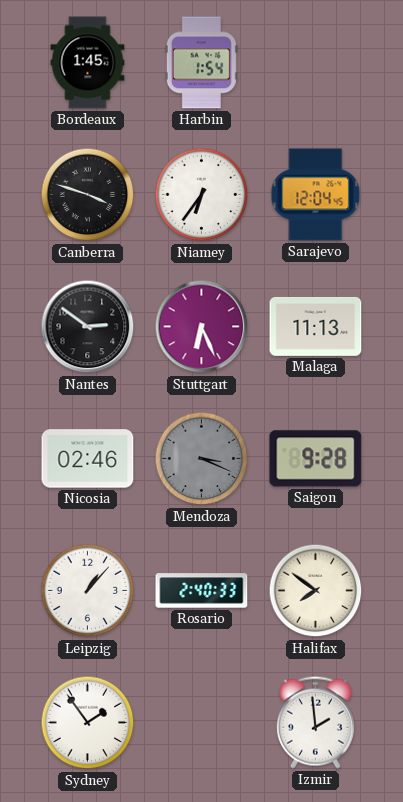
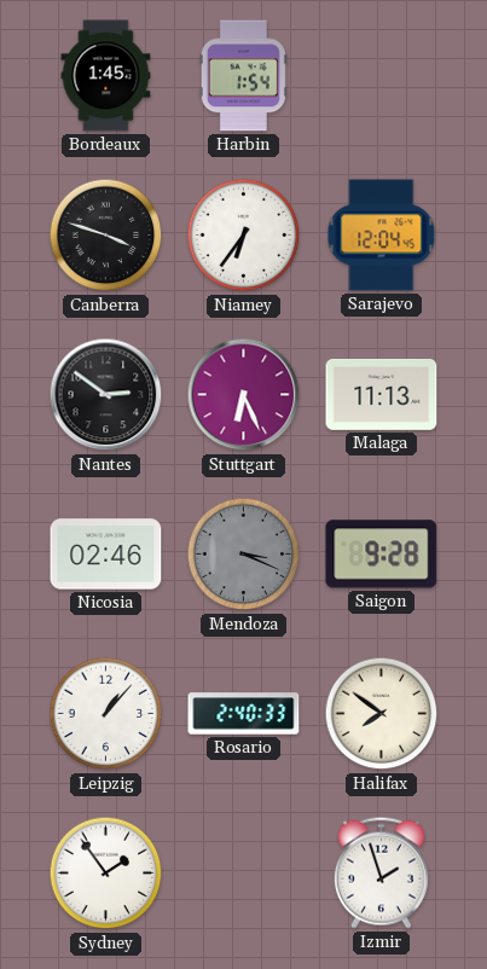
Izmir: 1:59 -> 1:57 (381, 872)
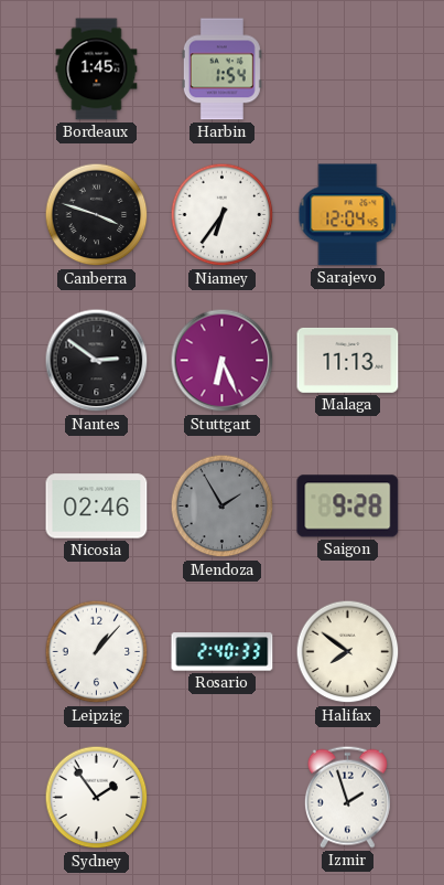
Mendoza: 3:19 -> 1:55 (223, 507)
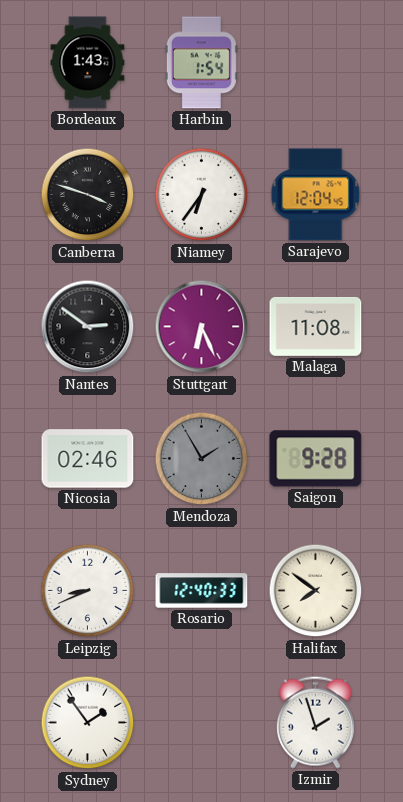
Bordeaux: 1:45 -> 1:43 (88, 63)
Malaga: 11:13 -> 11:08 (316, 326)
Leipzig: 1:07 -> 8:41 (88, 591)
Rosario: 2:40 -> 12:40 (202, 591)
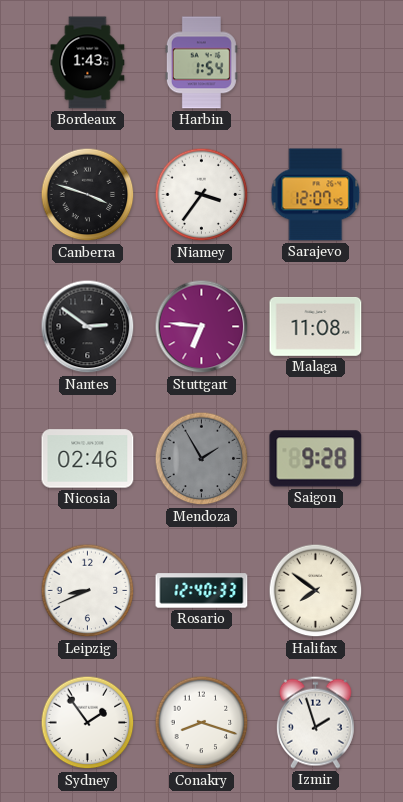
Niamey: 6:36 -> 3:36 (202, 195)
Sarajevo: 12:04 -> 12:07 (316, 195)
Stuttgart: 6:26 -> 6:46 (202, 327)
Conakry: none -> 8:18 (202, 723)
